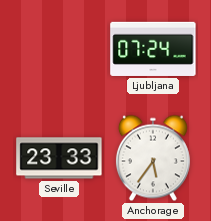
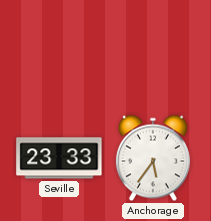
Ljubljana: 07:24 -> none (153, 49)
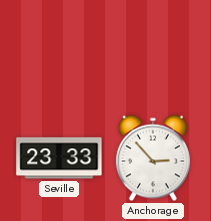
Anchorage: 5:36 -> 2:53 (153, 158)
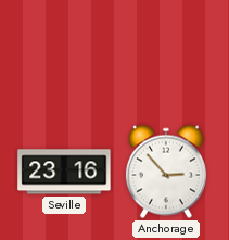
Seville: 23:33 -> 23:16 (64, 172)
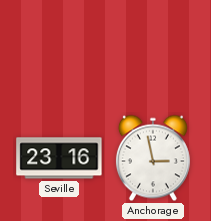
Anchorage: 2:53 -> 2:58 (153, 158)
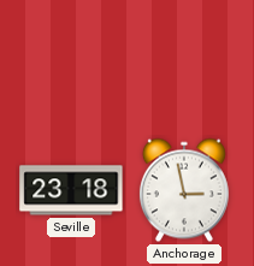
Seville: 23:16 -> 23:18 (71, 190)
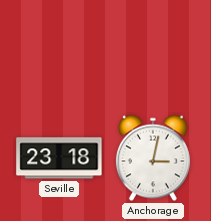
Anchorage: 2:58 -> 3:02 (153, 158)
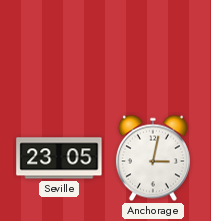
Seville: 23:18 -> 23:05 (59, 158)
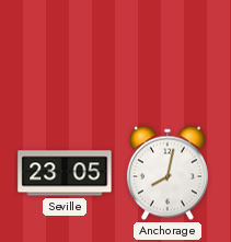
Anchorage: 3:02 -> 8:02 (168, 173)
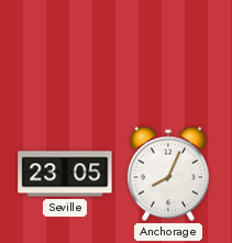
Anchorage: 8:02 -> 8:04 (168, 174)
